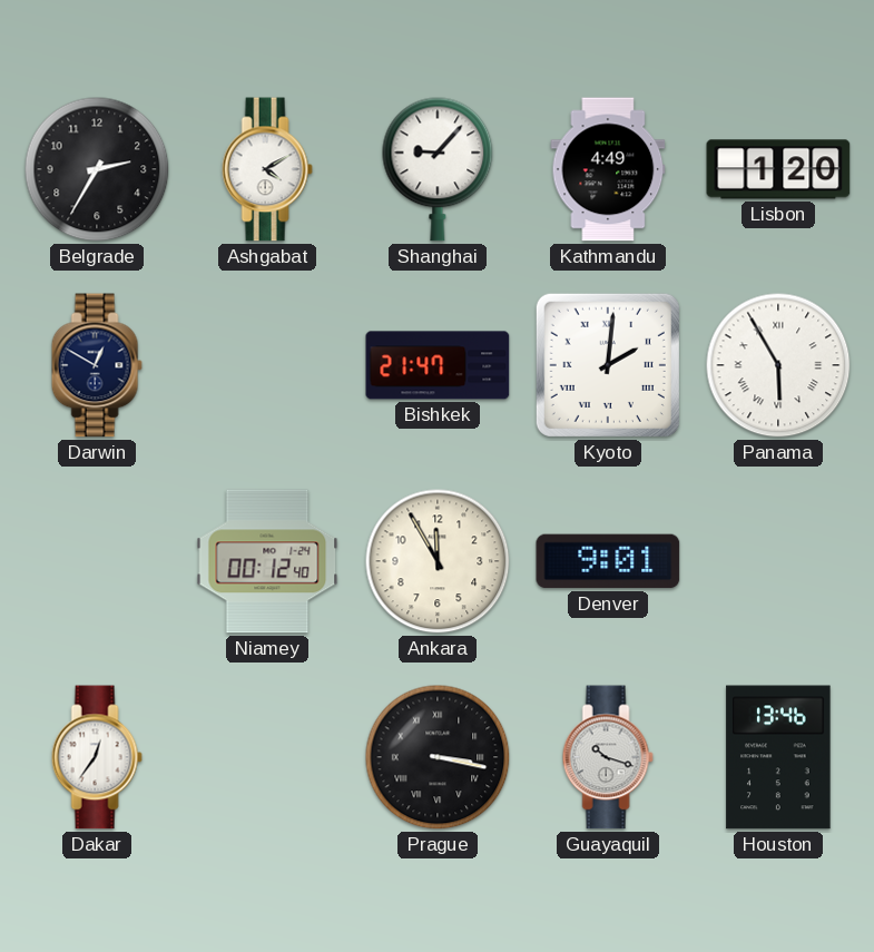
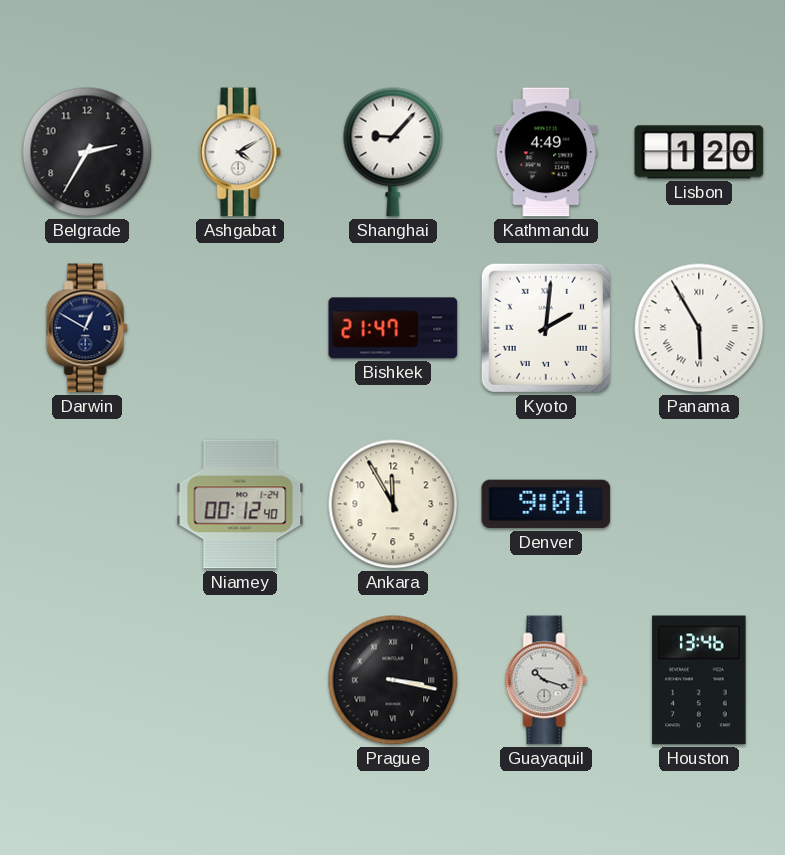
Dakar: 12:36 -> none (97, 757)
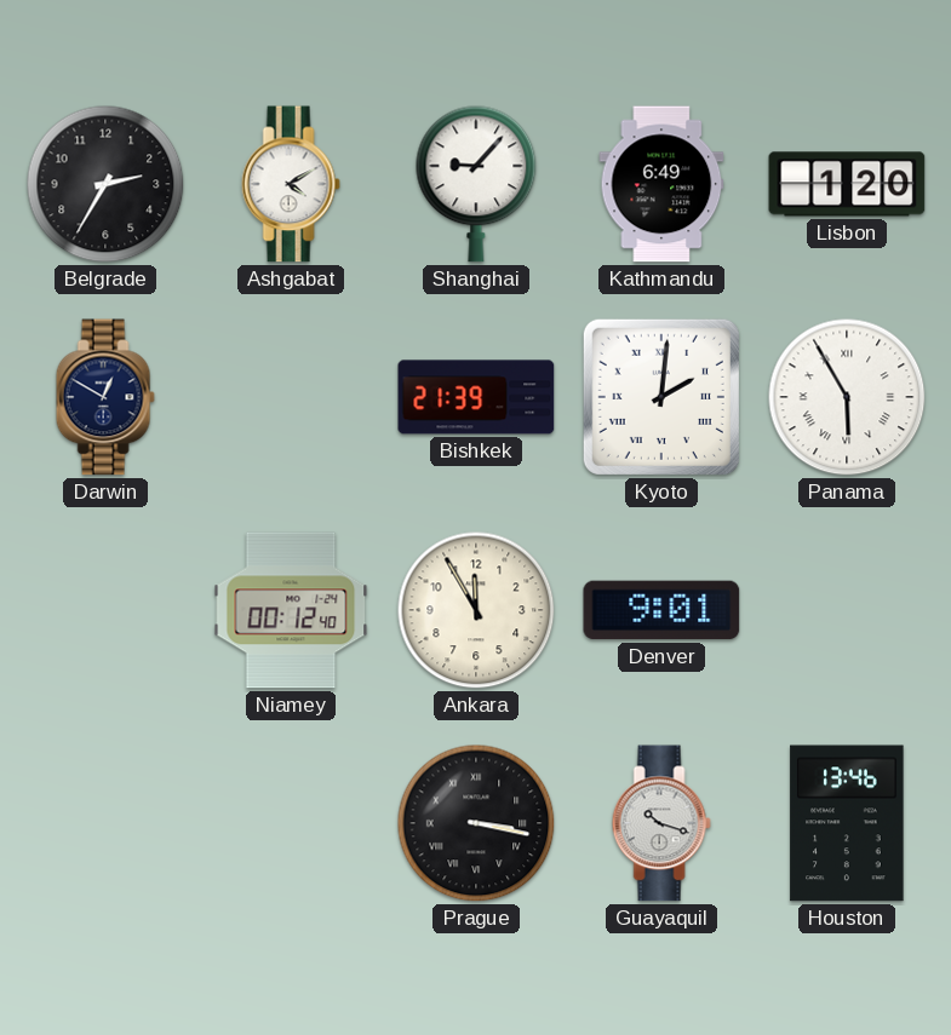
Kathmandu: 4:49 -> 6:49 (661, 184)
Bishkek: 21:47 -> 21:39 (476, 397)
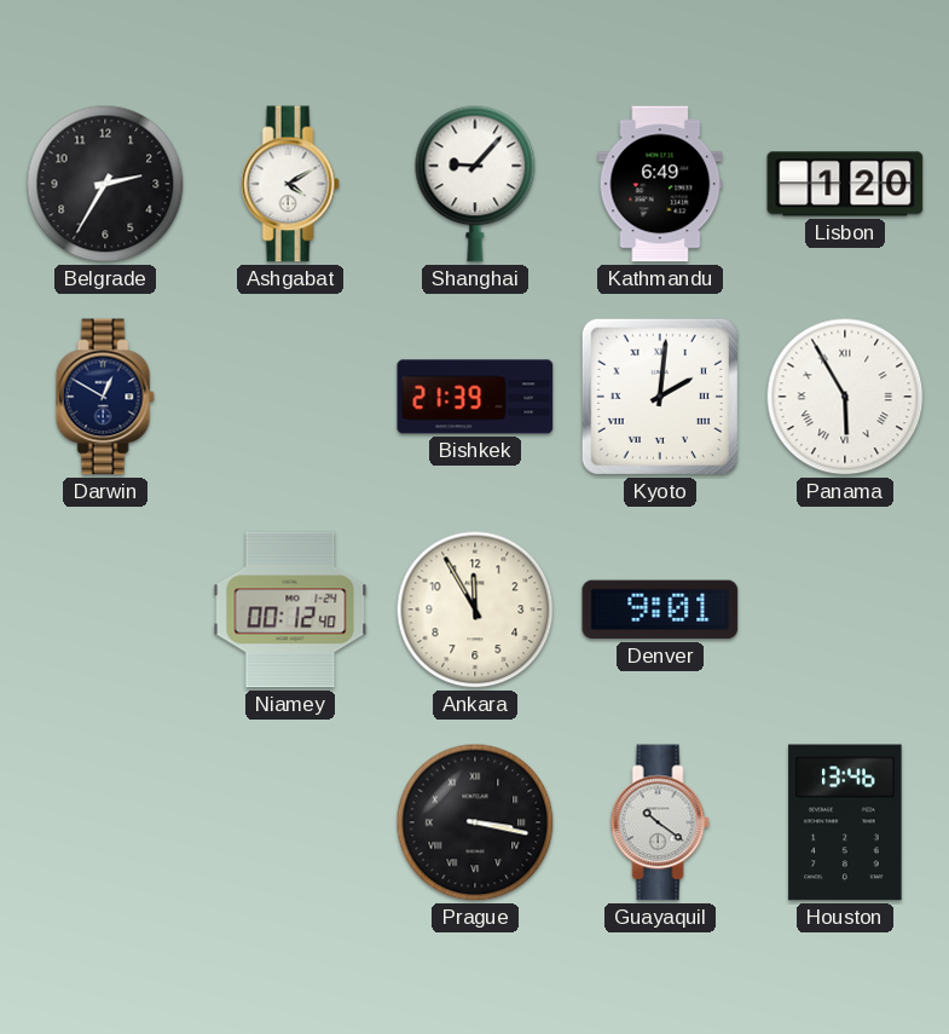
Guayaquil: 10:18 -> 10:21 (660, 822)
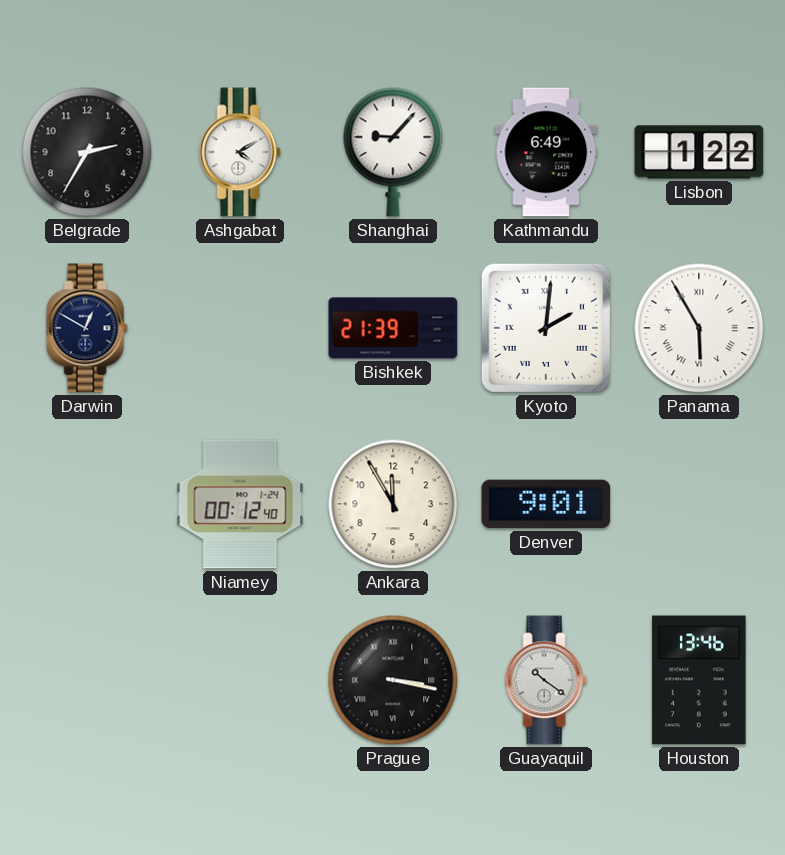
Lisbon: 1:20 -> 1:22 (699, 152)
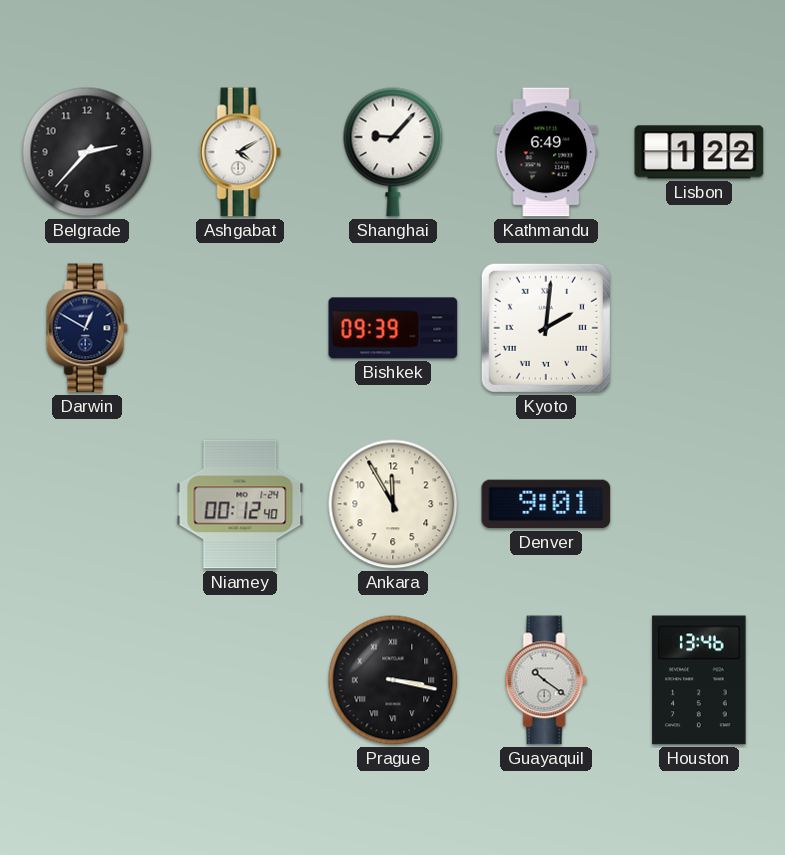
Belgrade: 2:35 -> 2:37 (87, 152)
Bishkek: 21:39 -> 09:39 (393, 328)
Panama: 5:55 -> none (699, 328)
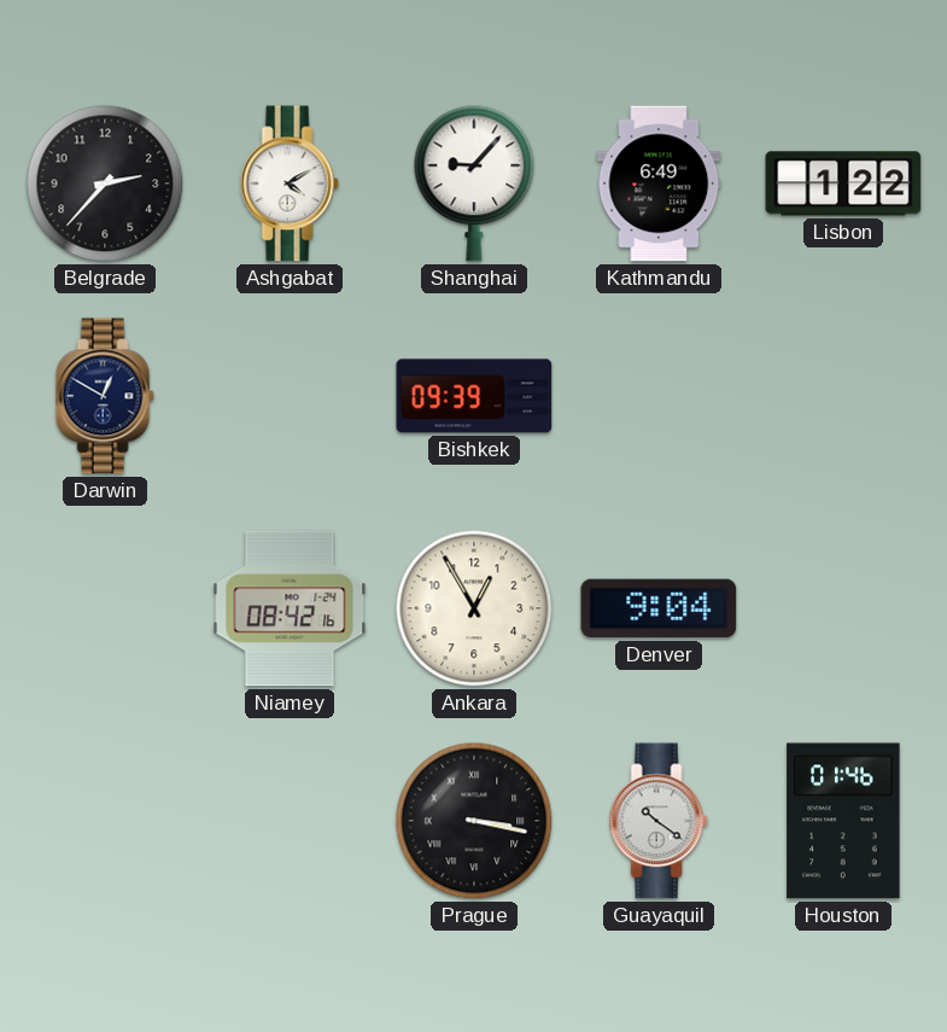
Kyoto: 2:01 -> none (546, 328)
Niamey: 00:12 -> 08:42 (290, 608)
Ankara: 11:55 -> 12:55 (474, 608)
Denver: 9:01 -> 9:04 (659, 608)
Houston: 13:46 -> 01:46 (843, 821)
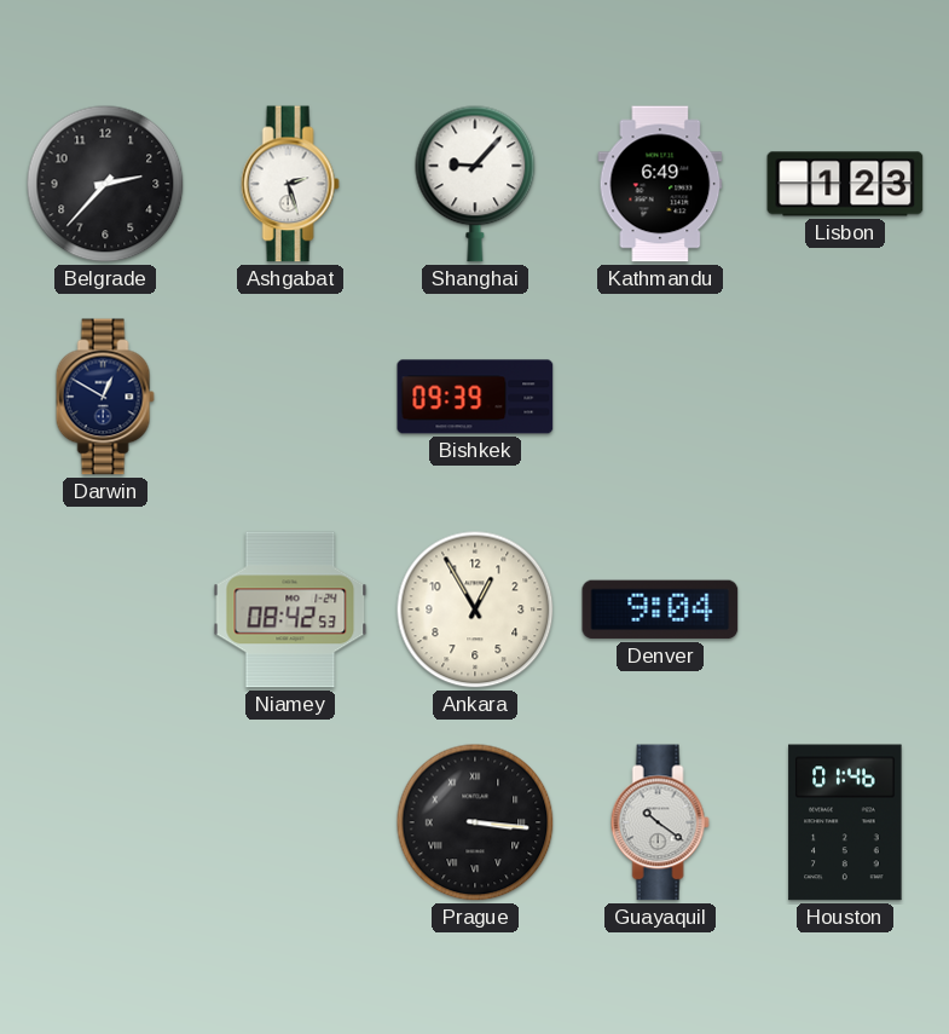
Ashgabat: 4:10 -> 2:27 (290, 184)
Lisbon: 1:22 -> 1:23 (845, 184)
Niamey: 08:42:16 -> 08:42:53 (290, 610)
Prague: 3:17 -> 3:16 (475, 822)
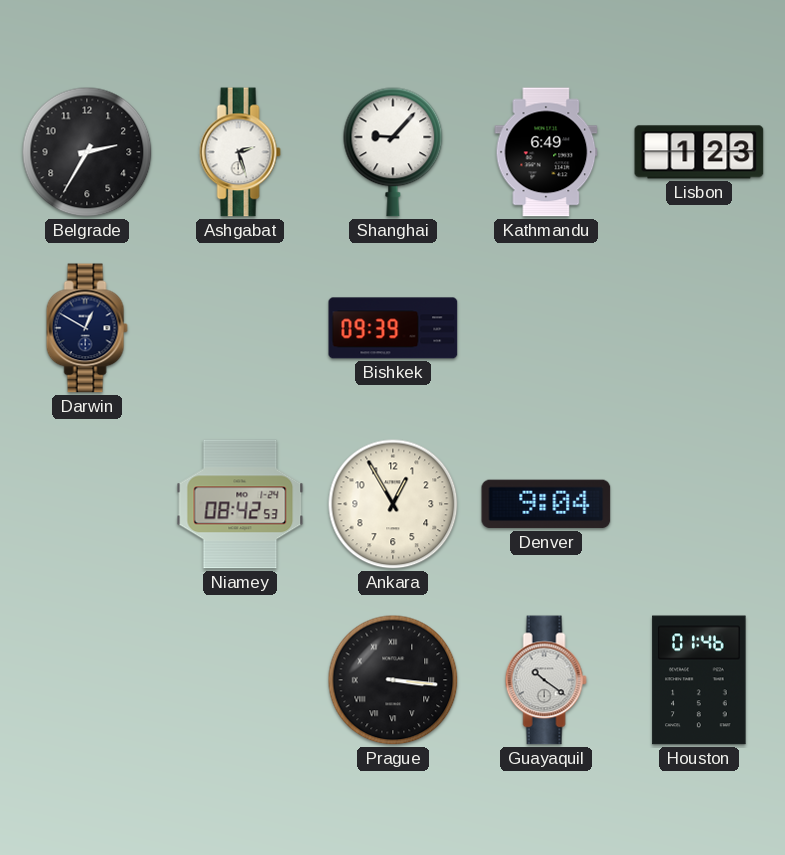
Belgrade: 2:37 -> 2:35 (87, 152)
